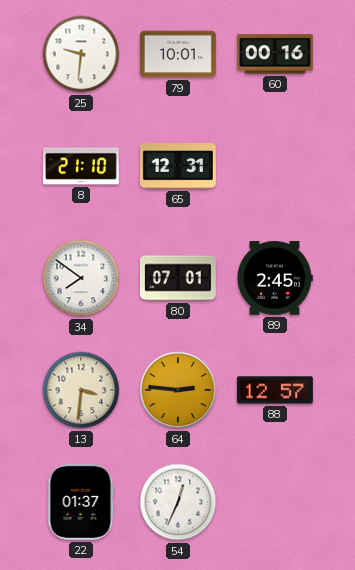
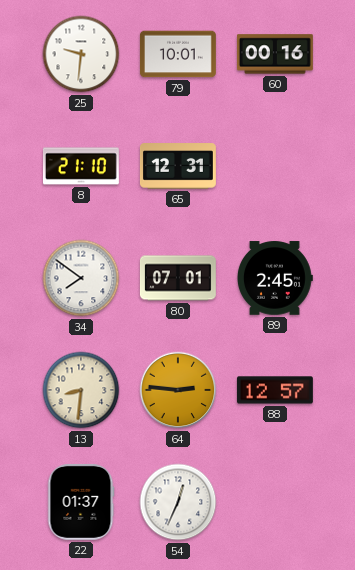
13: 3:31 -> 8:31 (81, 390)
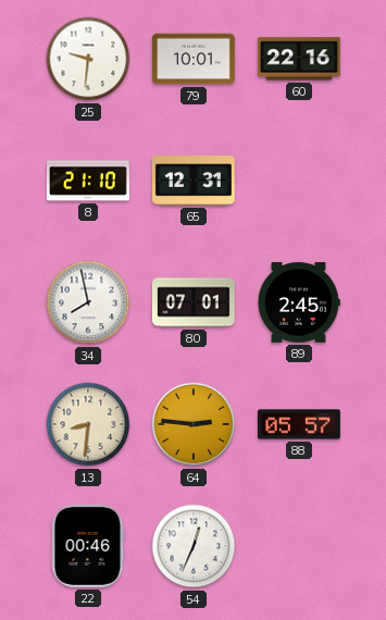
60: 00:16 -> 22:16 (299, 59)
34: 7:51 -> 7:58 (88, 302)
88: 12:57 -> 05:57 (299, 424)
22: 01:37 -> 00:46 (88, 546)
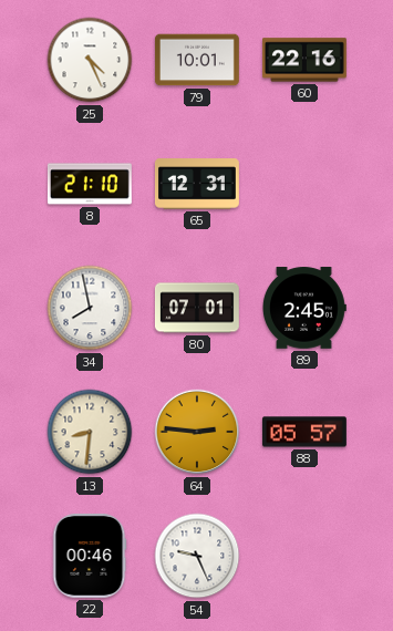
25: 9:31 -> 4:26 (90, 60)
54: 12:34 -> 9:26 (197, 556)
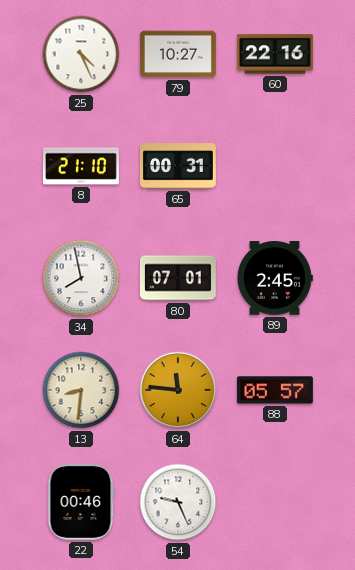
79: 10:01 -> 10:27 (178, 54)
65: 12:31 -> 00:31 (178, 166)
64: 2:46 -> 11:46 (178, 390)
